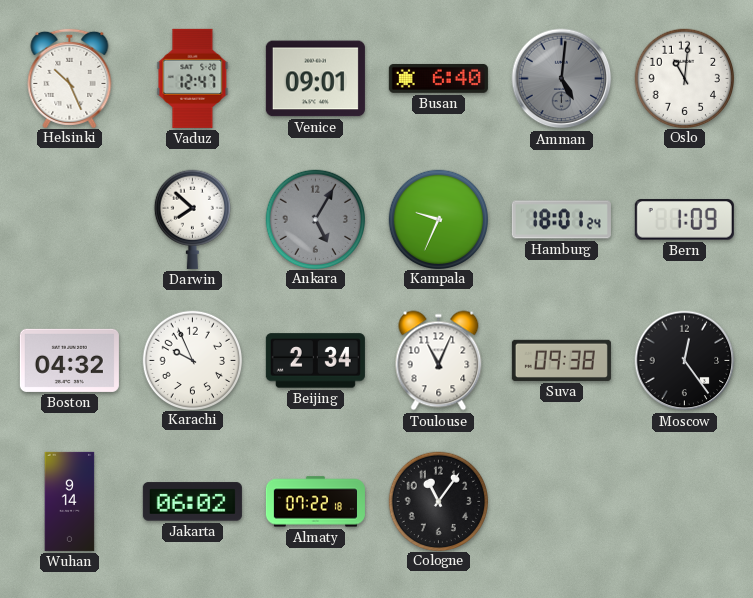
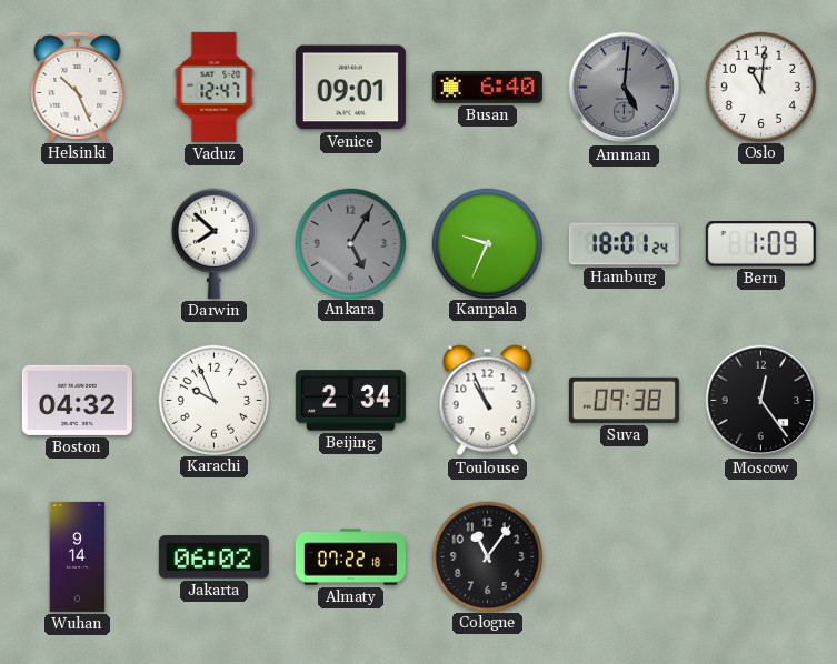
Toulouse: 11:04 -> 10:56 (488, 401)
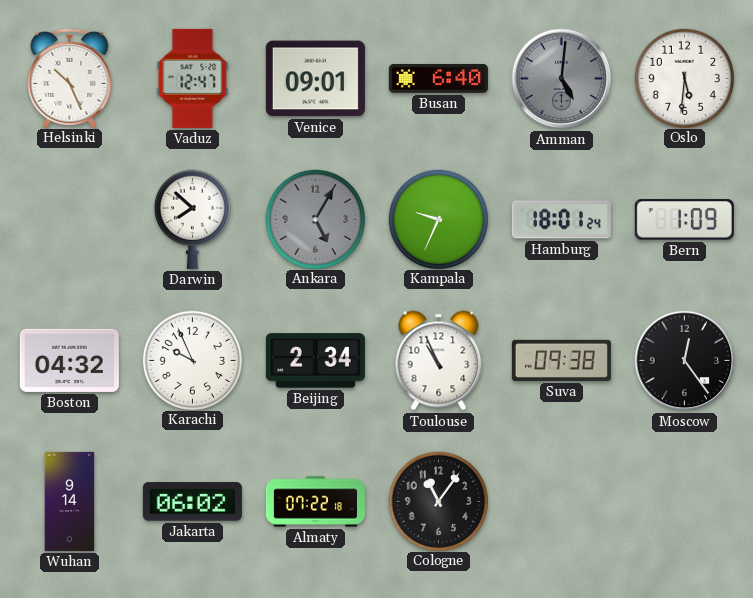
Oslo: 11:01 -> 5:31 (684, 78)
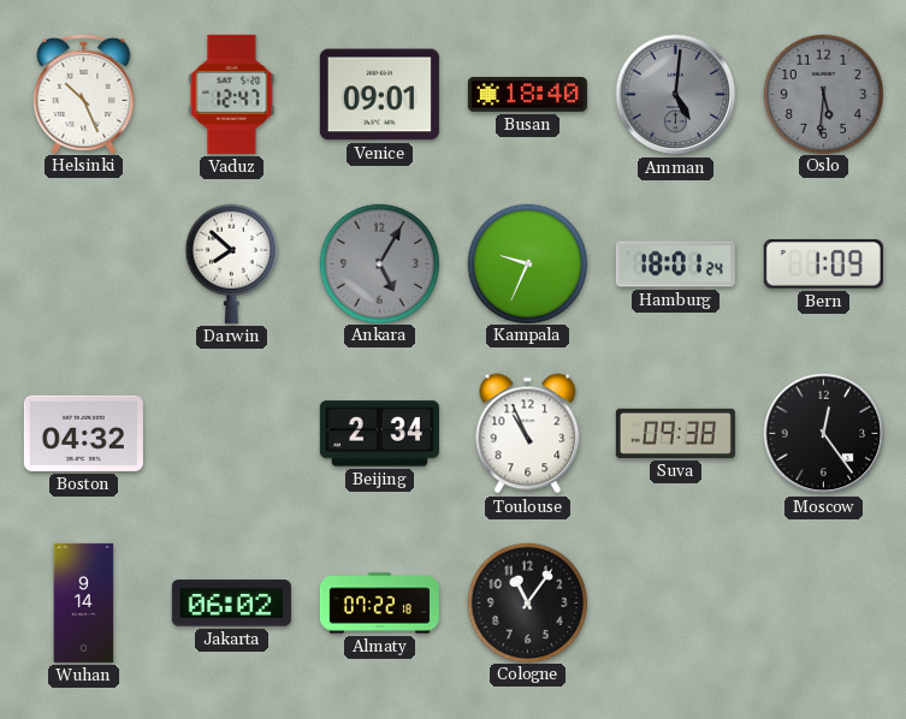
Busan: 6:40 -> 18:40 (527, 94)
Oslo dial: white -> grey (823, 94)
Karachi: 9:56 -> none (192, 360)
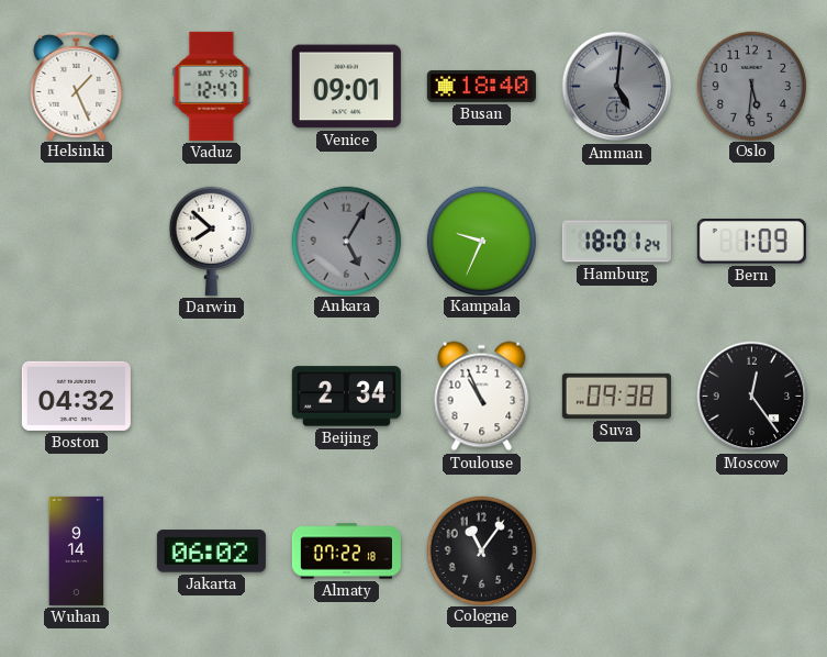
Helsinki: 10:26 -> 1:26 (77, 85)
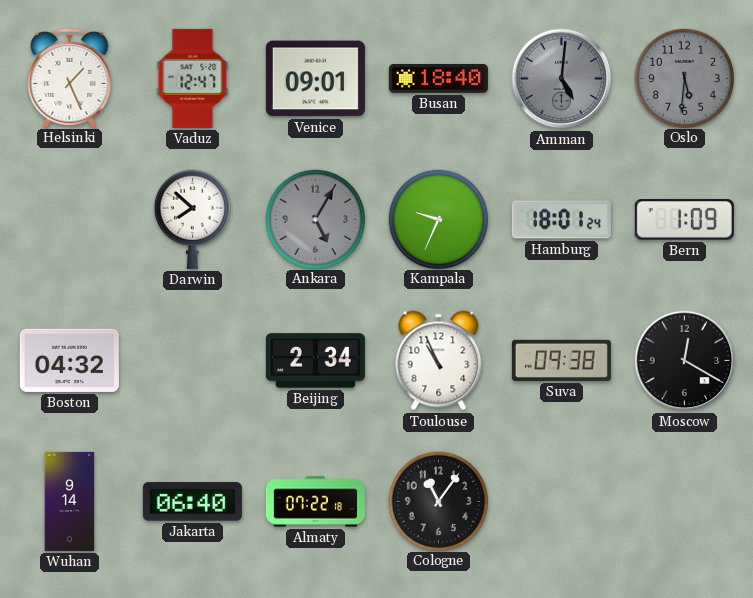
Moscow: 12:24 -> 12:20 (685, 361)
Jakarta: 06:02 -> 06:40 (192, 502)
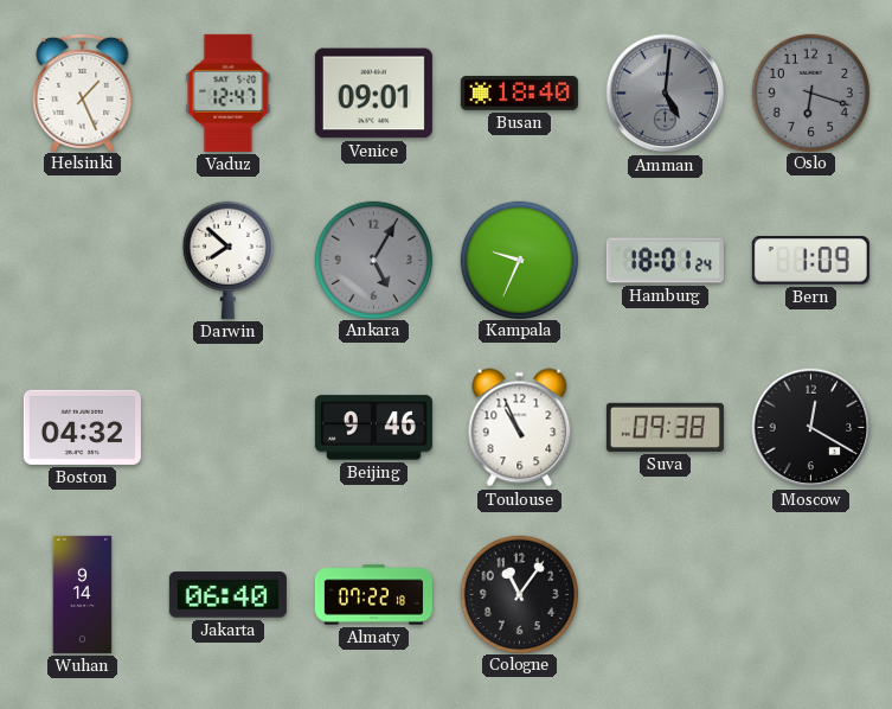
Oslo: 5:31 -> 6:18 (810, 92)
Beijing: 2:34 -> 9:46 (373, 428)
